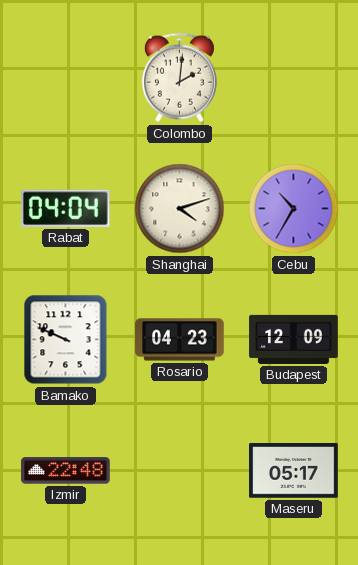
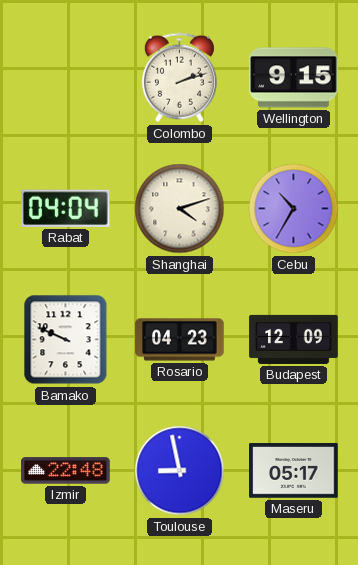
Colombo: 2:01 -> 2:12 (179, 78)
Wellington: none -> 9:15 (294, 78)
Toulouse: none -> 8:58 (180, 471)
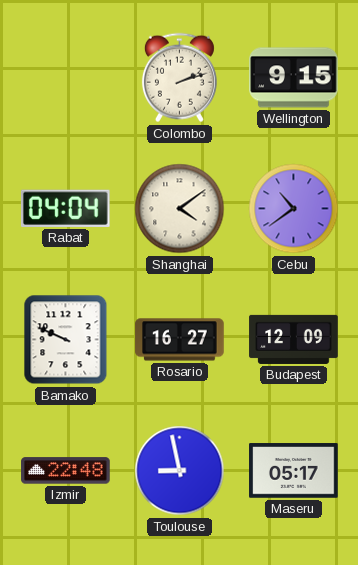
Shanghai: 4:12 -> 4:09 (180, 209)
Cebu: 10:35 -> 10:39 (294, 209)
Rosario: 04:23 -> 16:27 (180, 340)
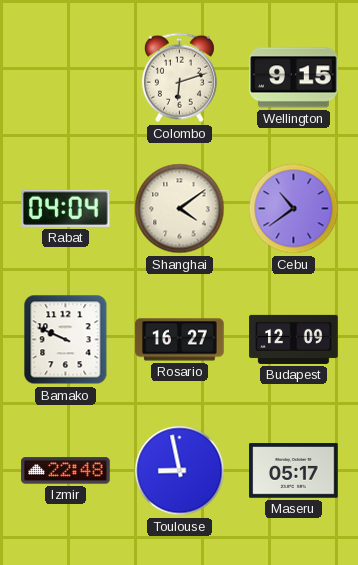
Colombo: 2:12 -> 6:12 (179, 78)
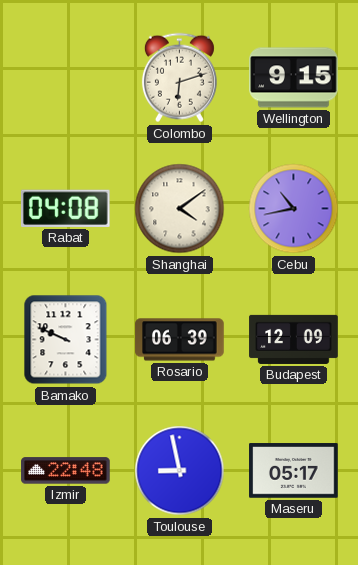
Rabat: 04:04 -> 04:08 (65, 208)
Cebu: 10:39 -> 10:43 (294, 209)
Rosario: 16:27 -> 06:39 (180, 340)
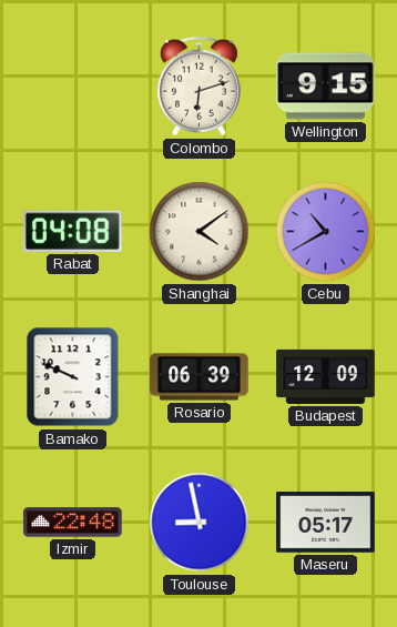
Cebu: 10:43 -> 10:40 (326, 232)
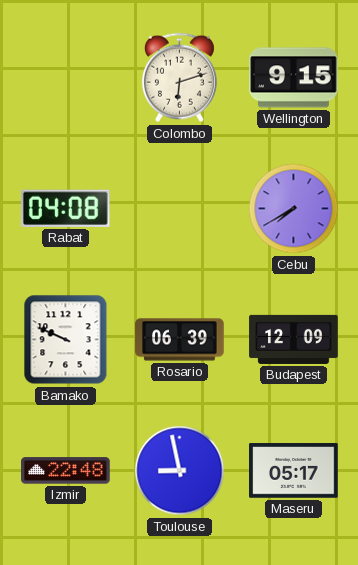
Shanghai: 4:09 -> none (200, 232)
Cebu: 10:40 -> 7:40 (294, 209)
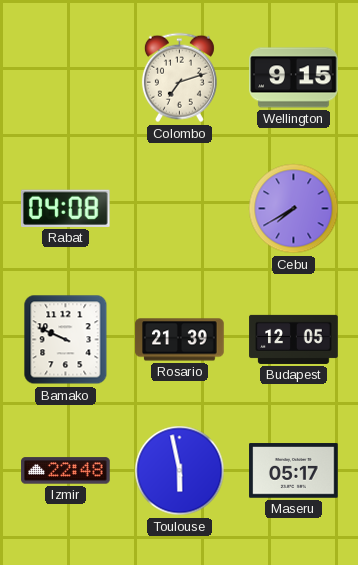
Colombo: 6:12 -> 7:12 (179, 78)
Rosario: 06:39 -> 21:39 (180, 340)
Budapest: 12:09 -> 12:05 (294, 339)
Toulouse: 8:58 -> 5:58 (180, 471)
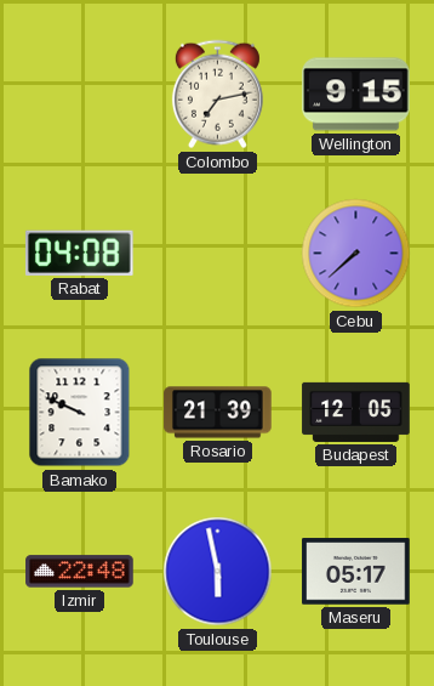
Colombo: 7:12 -> 7:13 (217, 95)
Cebu: 7:40 -> 7:38 (356, 254)
